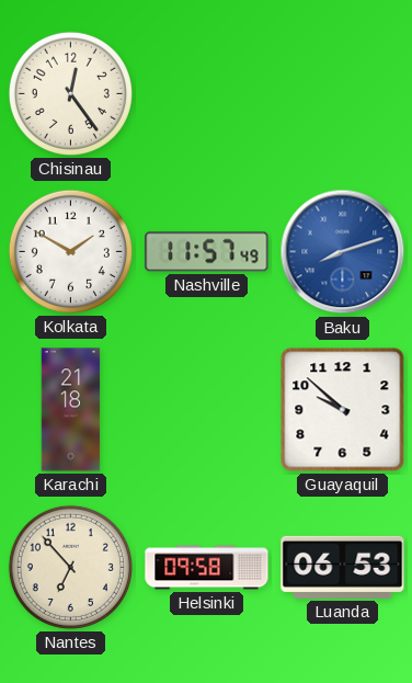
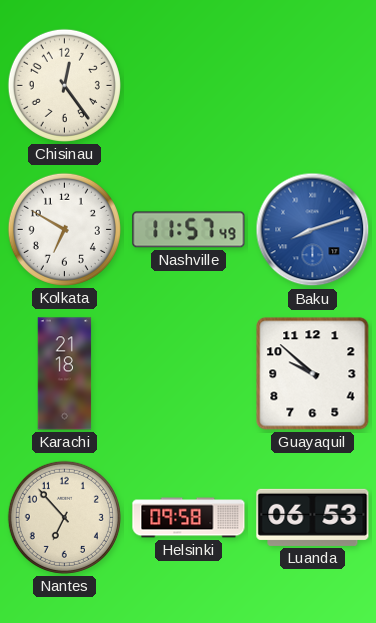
Kolkata: 1:50 -> 6:50 (64, 229)
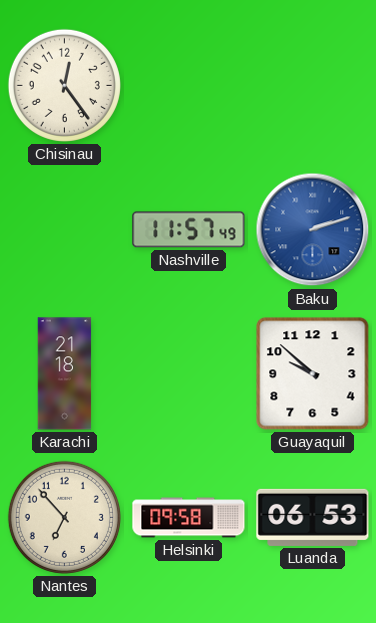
Kolkata: 6:50 -> none (64, 229)
Baku: 8:12 -> 2:12 (313, 230)
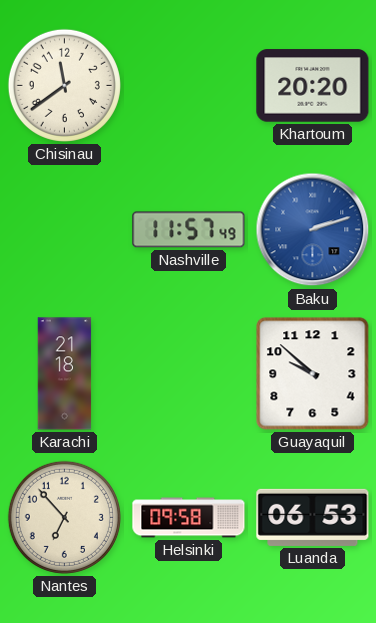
Chisinau: 12:24 -> 11:39 (64, 85)
Khartoum: none -> 20:20 (313, 86)
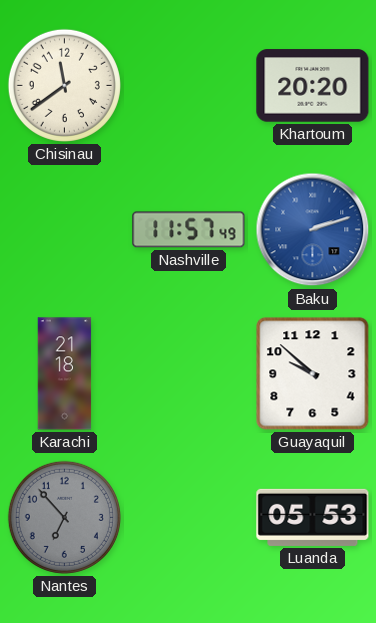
Nantes dial: cream -> grey (64, 517)
Helsinki: 09:58 -> none (189, 518)
Luanda: 06:53 -> 05:53 (313, 517)
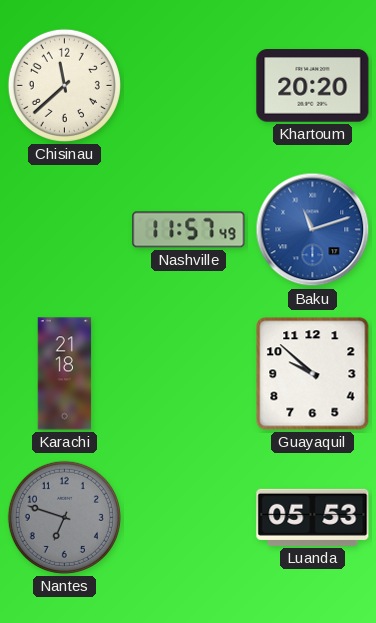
Chisinau: 11:39 -> 11:38 (64, 85)
Baku: 2:12 -> 11:12 (313, 230)
Nantes: 6:53 -> 6:48 (64, 517)
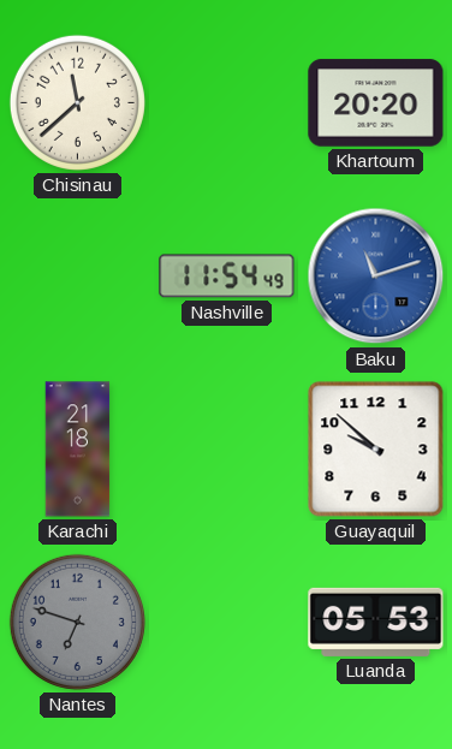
Nashville: 11:57 -> 11:54 (227, 277)
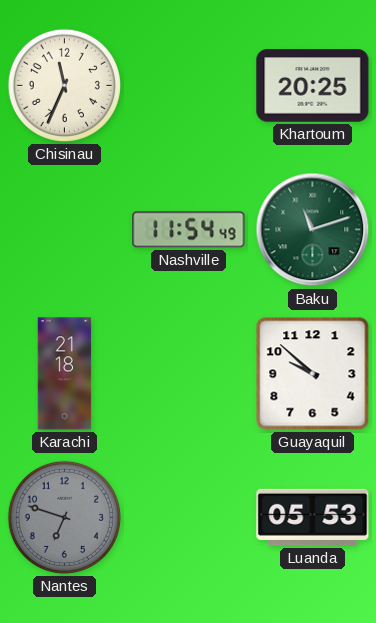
Chisinau: 11:38 -> 11:34 (64, 85)
Khartoum: 20:20 -> 20:25 (313, 86)
Baku dial: blue -> green (313, 230)
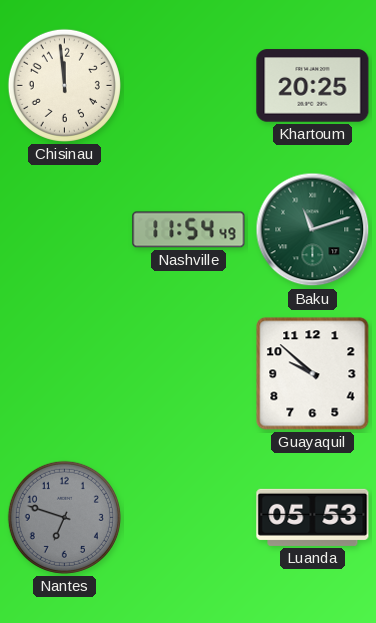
Chisinau: 11:34 -> 11:59 (64, 85)
Karachi: 21:18 -> none (65, 374)
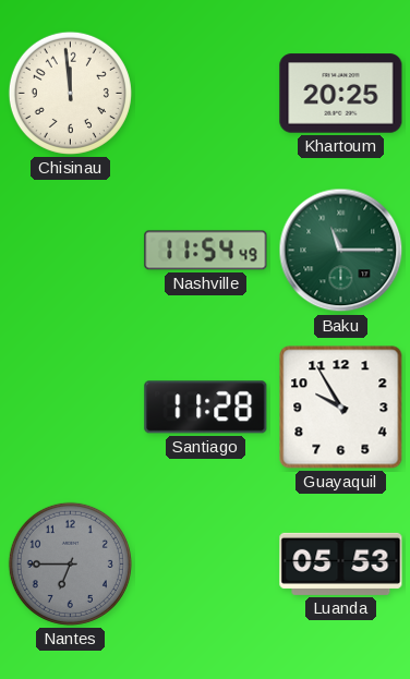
Baku: 11:12 -> 11:15 (341, 251)
Santiago: none -> 11:28 (206, 408)
Guayaquil: 9:52 -> 9:55 (341, 408)
Nantes: 6:48 -> 6:45 (70, 563)
